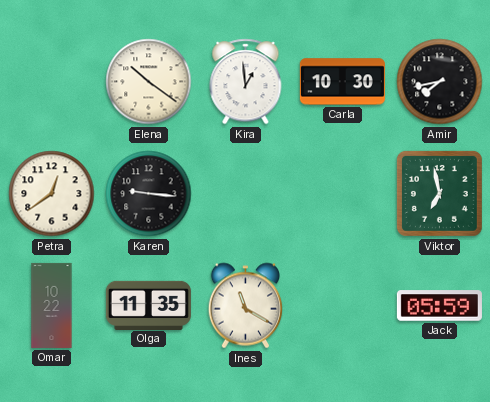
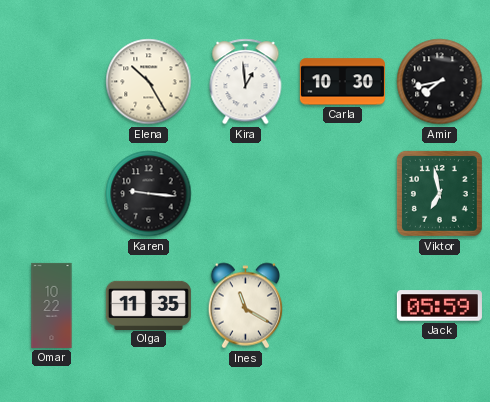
Elena: 10:21 -> 10:25 (149, 82)
Petra: 12:39 -> none (52, 194)
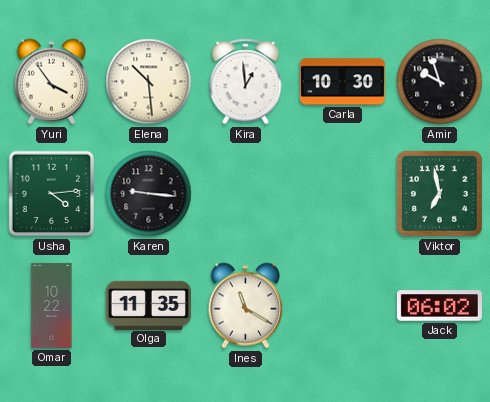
Yuri: none -> 3:54 (52, 82)
Elena: 10:25 -> 10:29 (149, 82)
Amir: 7:43 -> 9:57 (440, 82)
Usha: none -> 4:14 (52, 194)
Jack: 05:59 -> 06:02 (439, 306)
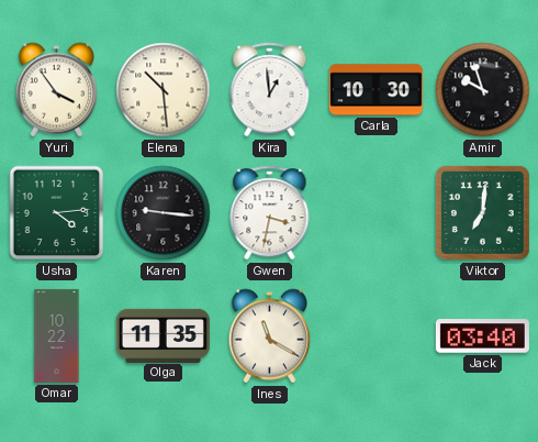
Gwen: none -> 3:32 (270, 213)
Viktor: 6:58 -> 7:01 (482, 212)
Jack: 06:02 -> 03:40 (482, 336)
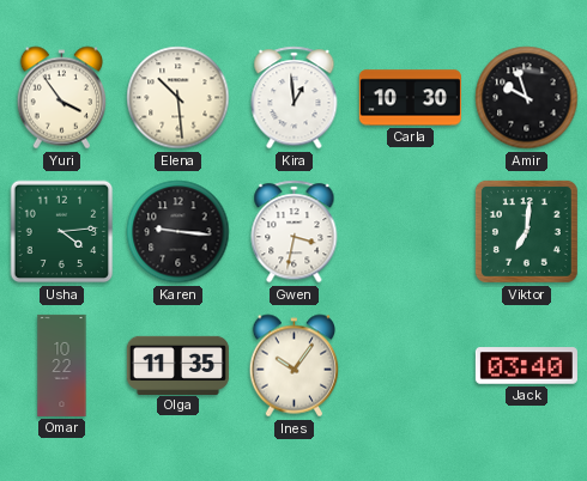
Ines: 11:20 -> 10:06 (295, 366)
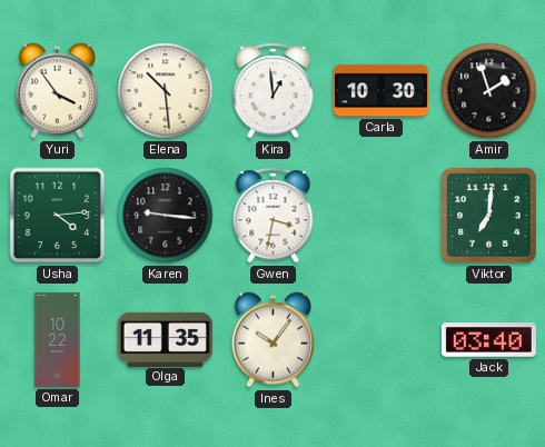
Amir: 9:57 -> 1:57 (489, 91)
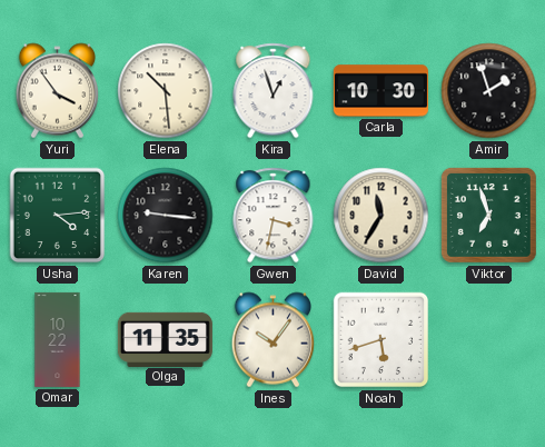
Kira: 12:59 -> 12:57 (274, 91)
David: none -> 11:35 (381, 216)
Viktor: 7:01 -> 6:57 (488, 215)
Noah: none -> 5:42 (381, 340)
Jack: 03:40 -> none (488, 340)
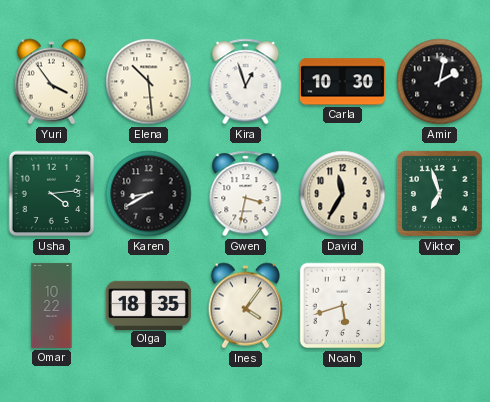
Amir: 1:57 -> 2:02 (440, 82)
Karen: 9:16 -> 8:40 (149, 194)
Olga: 11:35 -> 18:35 (148, 305)
Ines: 10:06 -> 4:06 (246, 306)
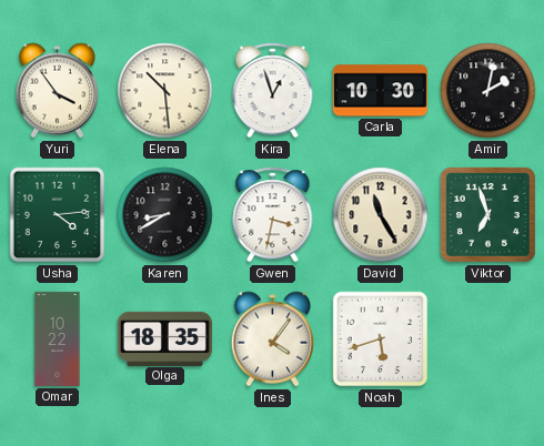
David: 11:35 -> 11:25 (381, 215)
